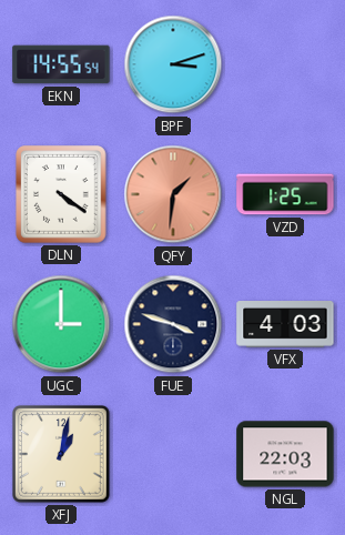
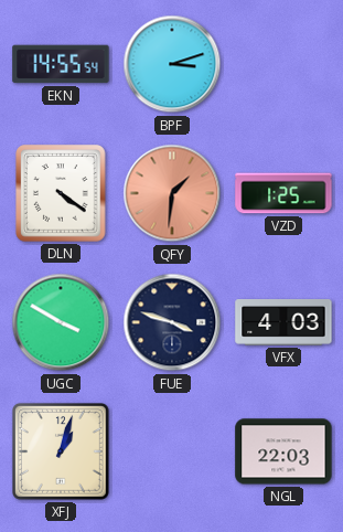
UGC: 3:00 -> 3:50 (61, 322)
XFJ: 1:02 -> 1:03 (61, 451)
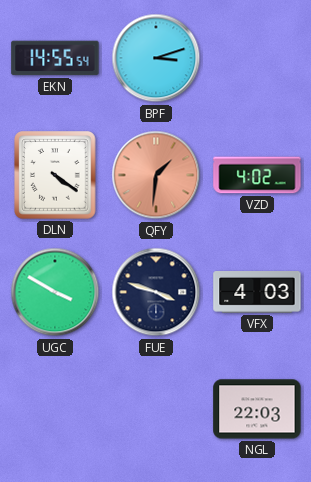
VZD: 1:25 -> 4:02 (257, 175)
XFJ: 1:03 -> none (61, 451)
